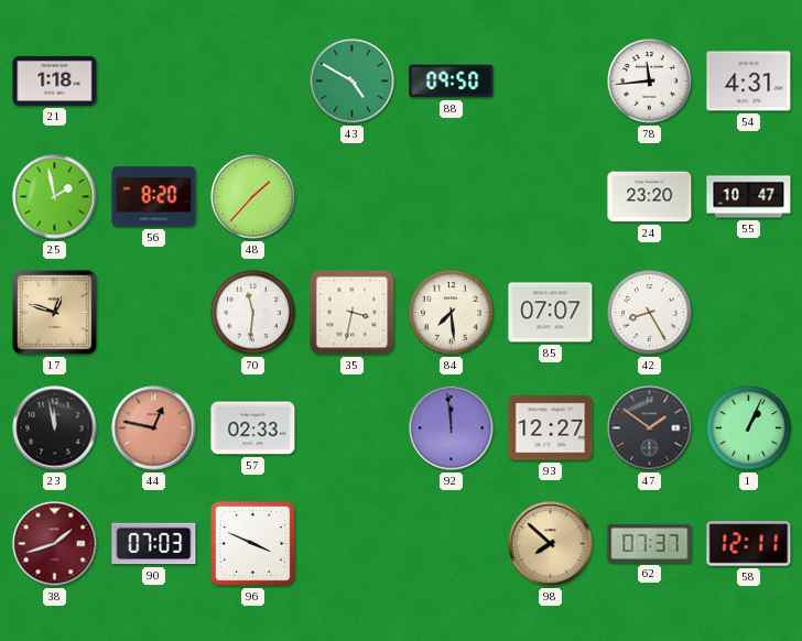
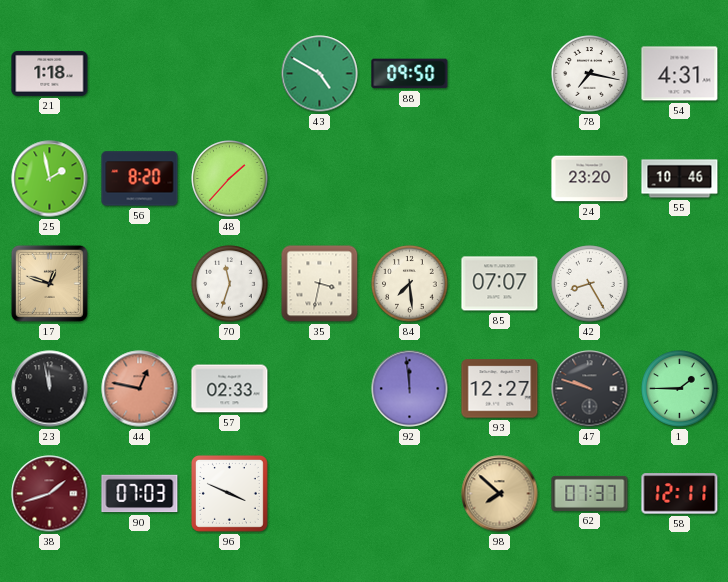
78: 11:44 -> 7:17 (590, 74)
55: 10:47 -> 10:46 (680, 179)
70: 11:31 -> 11:33 (230, 284)
47: 1:51 -> 9:48 (590, 389)
1: 1:04 -> 1:45 (680, 389)
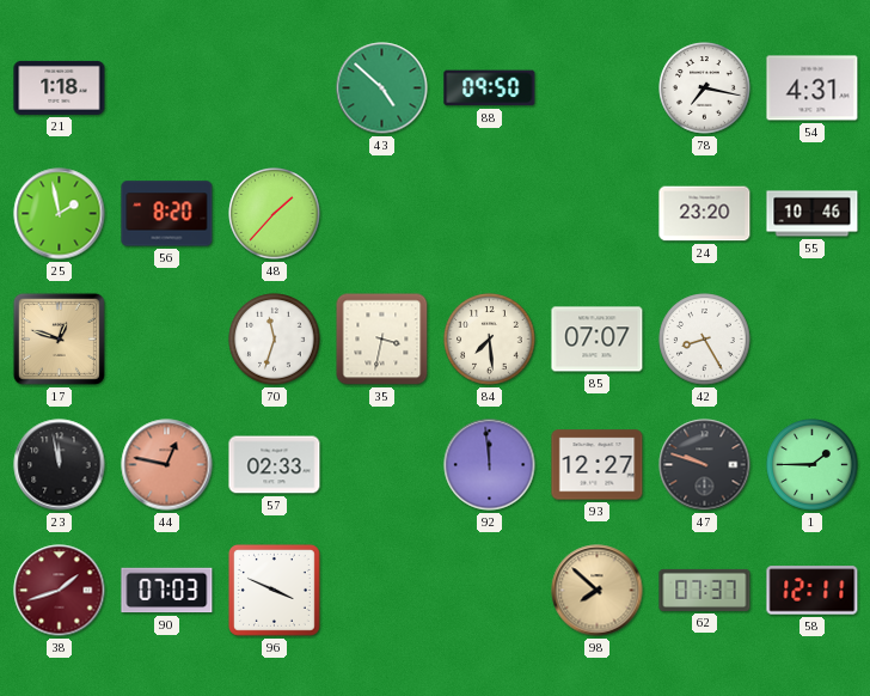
43: 4:50 -> 4:52 (382, 88)
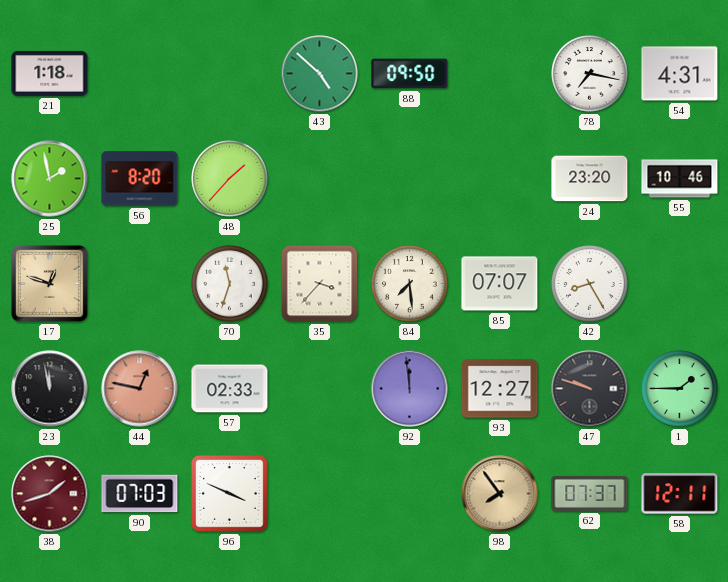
35: 3:32 -> 3:37 (320, 284)
98: 7:52 -> 7:54 (500, 494)
